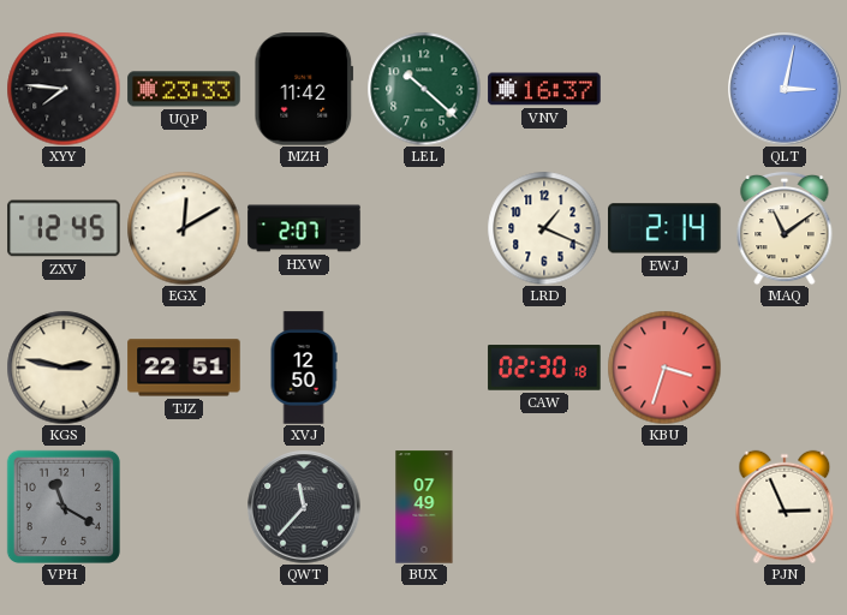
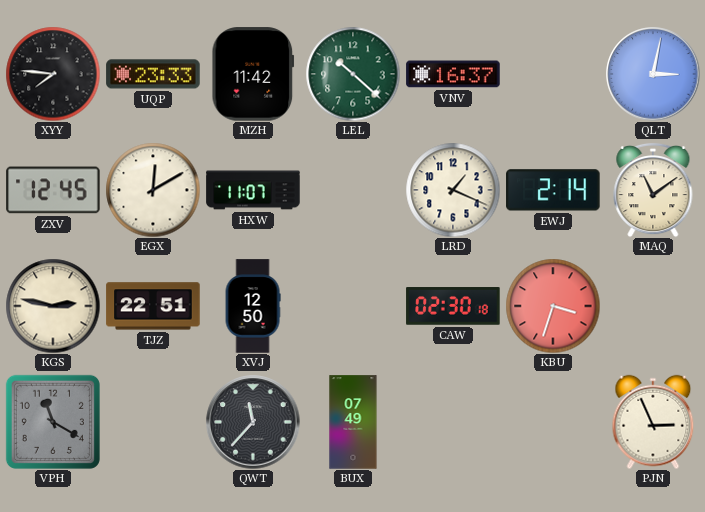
HXW: 2:07 -> 11:07 (253, 190)
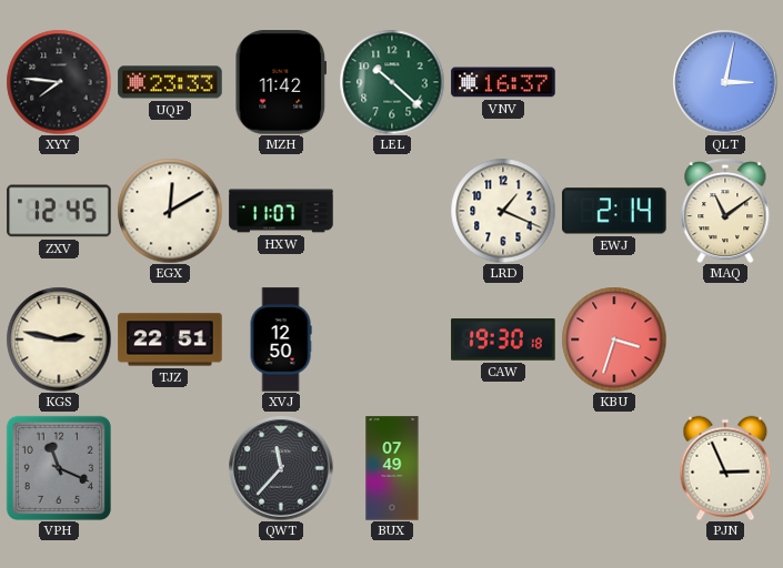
CAW: 02:30 -> 19:30 (503, 339)
VPH: 11:20 -> 11:19 (59, 468)
